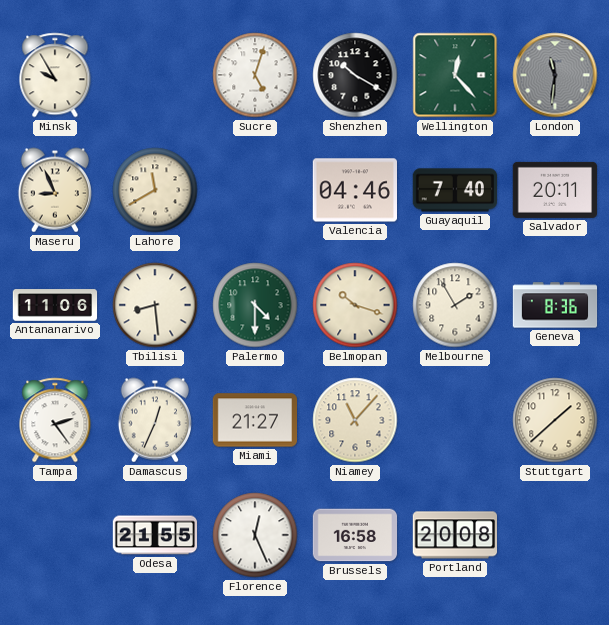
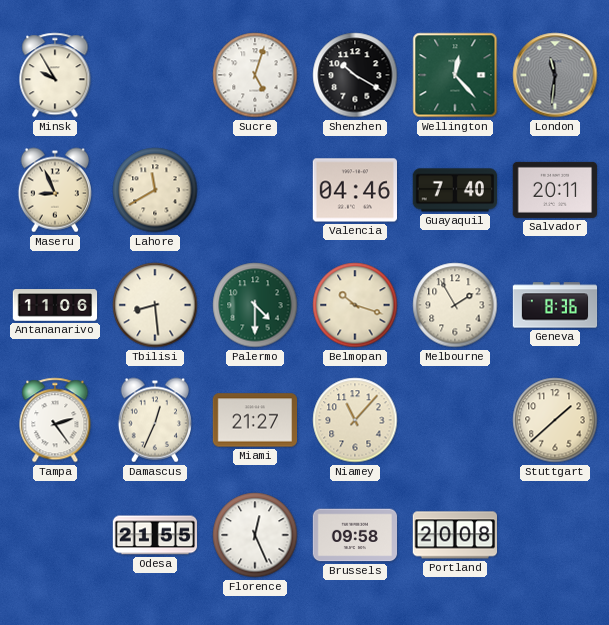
Brussels: 16:58 -> 09:58 (355, 535)
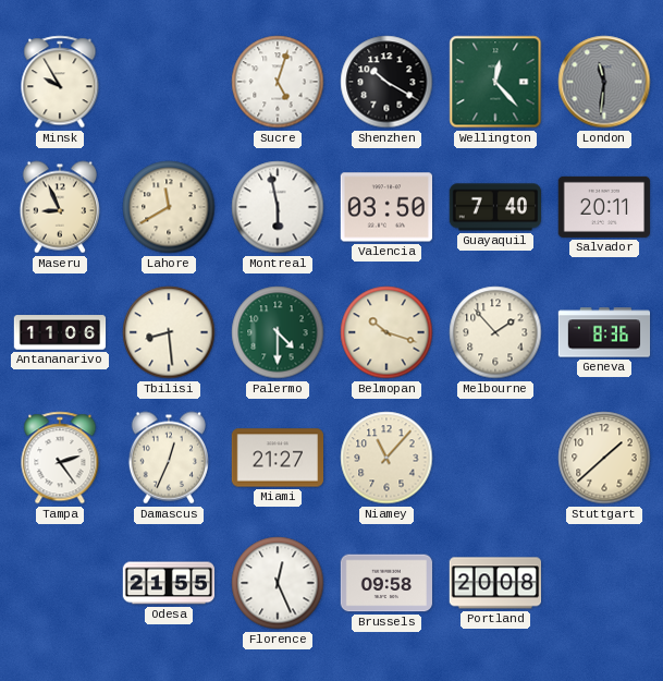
Montreal: none -> 5:58 (278, 207)
Valencia: 04:46 -> 03:50 (385, 207)
Melbourne: 1:55 -> 1:53 (495, 332)
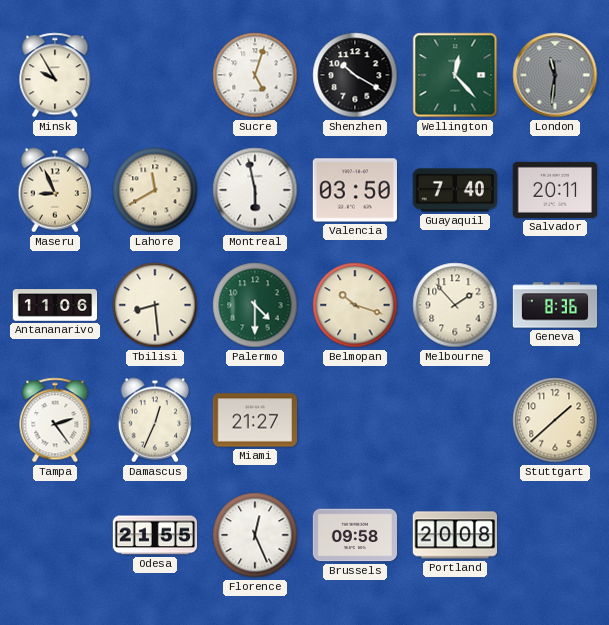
Niamey: 11:07 -> none (386, 458)
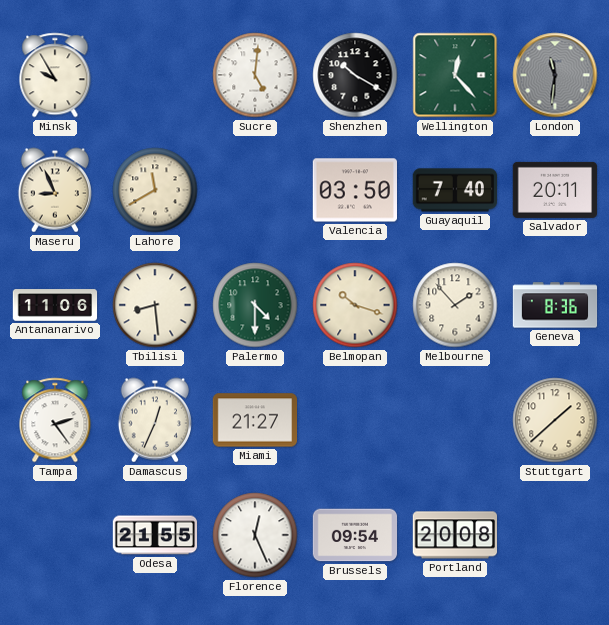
Sucre: 5:03 -> 5:01 (255, 75)
Montreal: 5:58 -> none (255, 190)
Brussels: 09:58 -> 09:54 (355, 535)
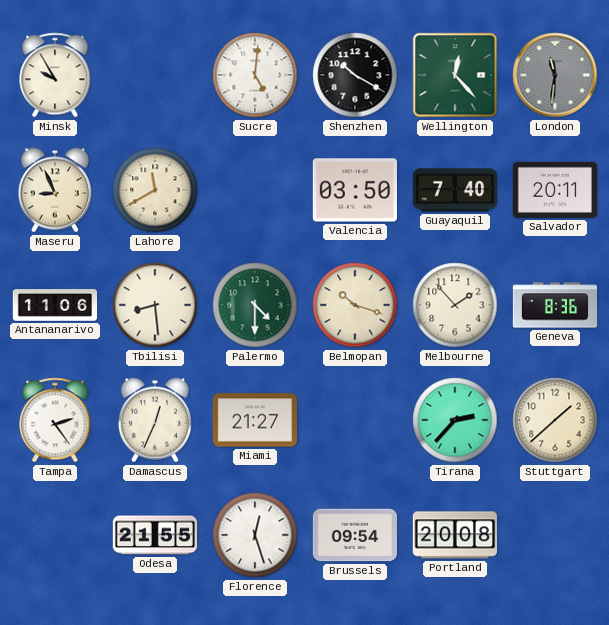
Tirana: none -> 2:37 (455, 420)
Florence: 12:26 -> 12:27 (255, 535)
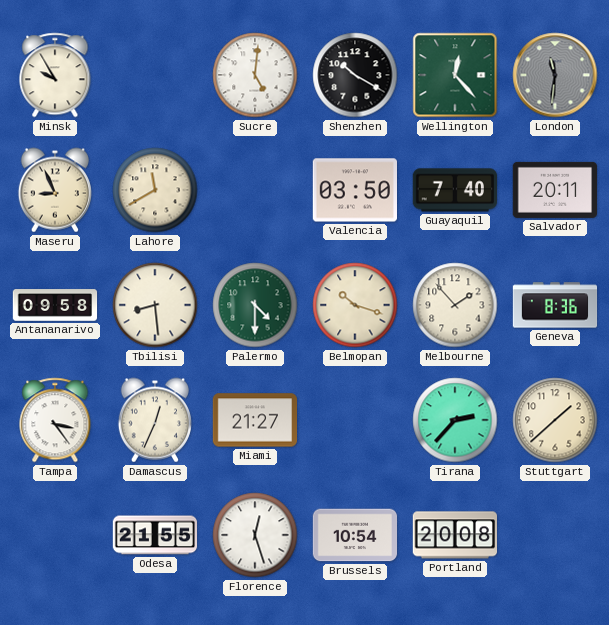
Antananarivo: 11:06 -> 09:58 (55, 305)
Tampa: 2:24 -> 3:24 (55, 420)
Brussels: 09:54 -> 10:54 (355, 535)
